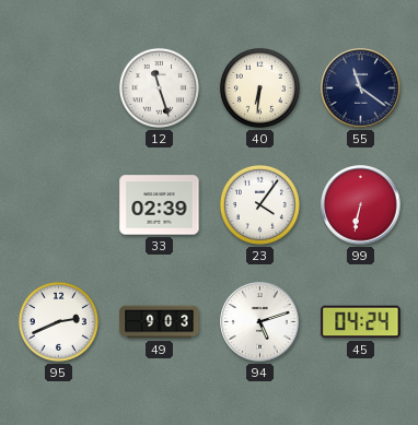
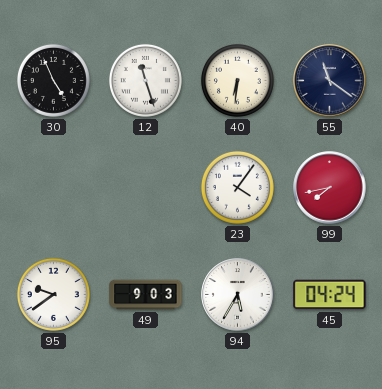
30: none -> 4:56 (53, 80)
33: 02:39 -> none (160, 205)
99: 6:32 -> 7:43 (330, 188)
95: 2:41 -> 9:39 (53, 294)
94: 5:12 -> 5:35 (238, 295)
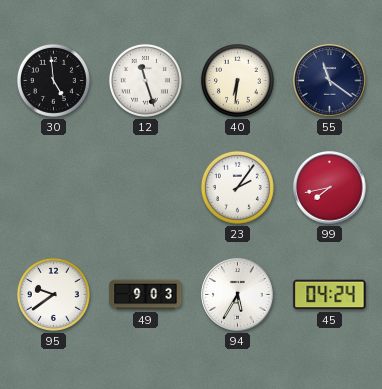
30: 4:56 -> 4:59 (53, 80)
23: 4:06 -> 2:06 (237, 187)
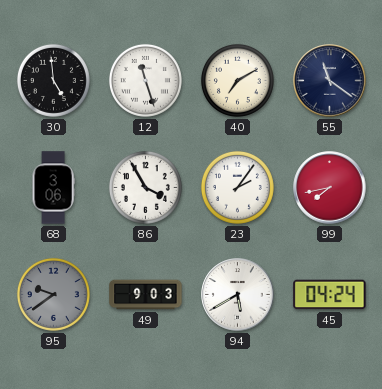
40: 6:31 -> 7:10 (237, 80)
68: none -> 3:06 (53, 188)
86: none -> 3:55 (145, 187)
95 dial: white -> grey (53, 294)
94: 5:35 -> 5:40 (238, 295)
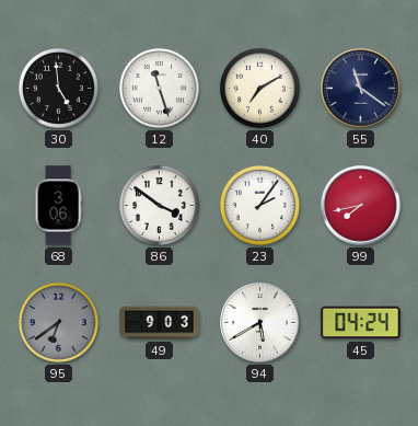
86: 3:55 -> 3:51 (159, 205)
95: 9:39 -> 6:39 (58, 322)
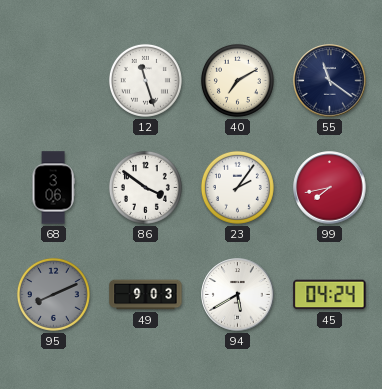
30: 4:59 -> none (58, 88)
95: 6:39 -> 8:11 (53, 294)
